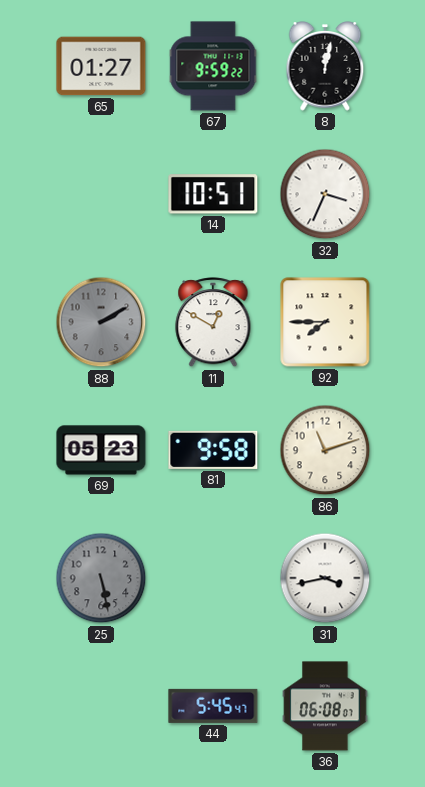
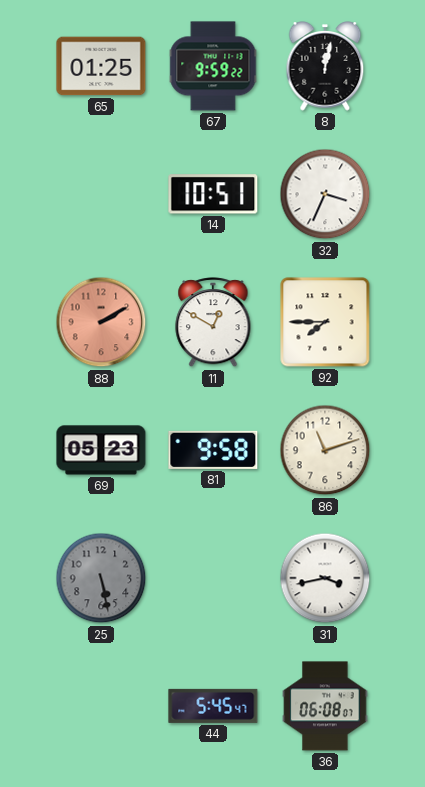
65: 01:27 -> 01:25 (101, 66)
88 dial: grey -> salmon (101, 322)
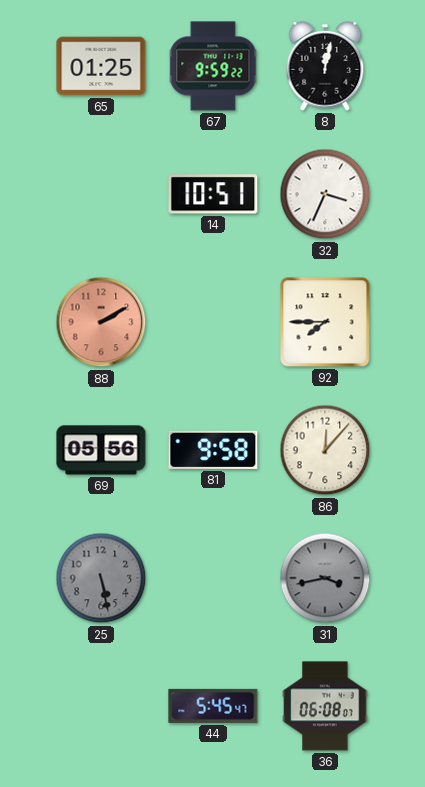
11: 12:50 -> none (213, 323)
69: 05:23 -> 05:56 (101, 450)
86: 11:12 -> 12:07 (325, 450)
31 dial: white -> grey (325, 578)
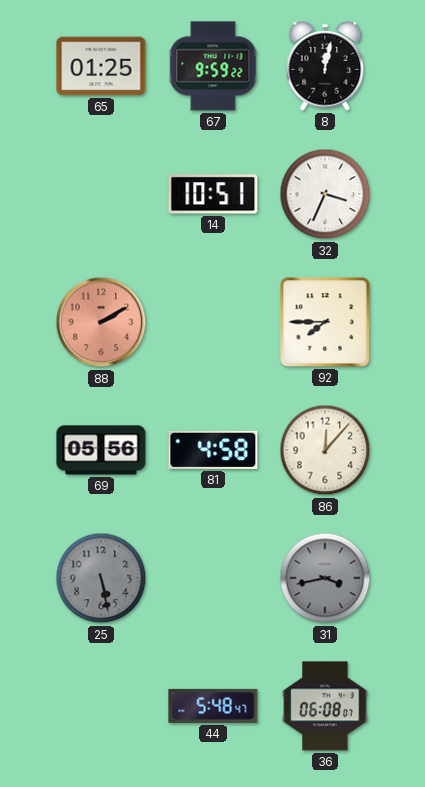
81: 9:58 -> 4:58 (213, 450)
44: 5:45 -> 5:48 (213, 706)
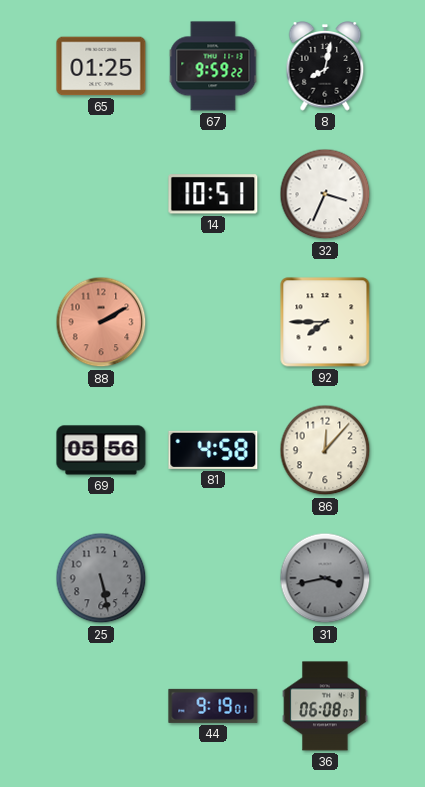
8: 12:02 -> 8:02 (325, 66)
44: 5:48 -> 9:19 (213, 706)
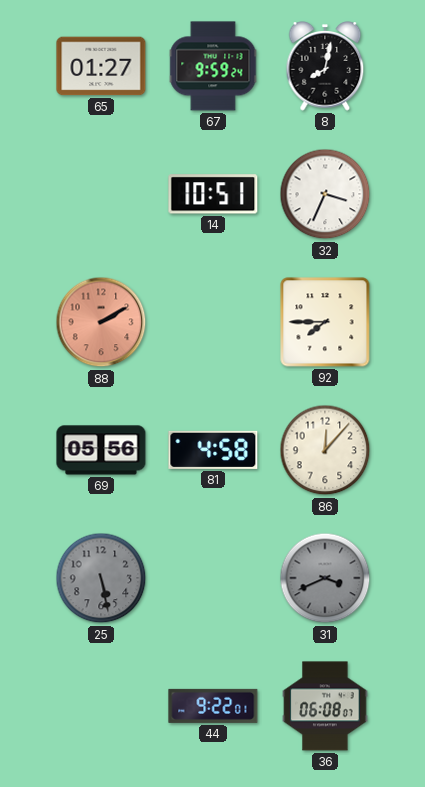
65: 01:25 -> 01:27 (101, 66)
67: 9:59:22 -> 9:59:24 (213, 66)
31: 3:43 -> 3:41 (325, 578)
44: 9:19 -> 9:22 (213, 706)
